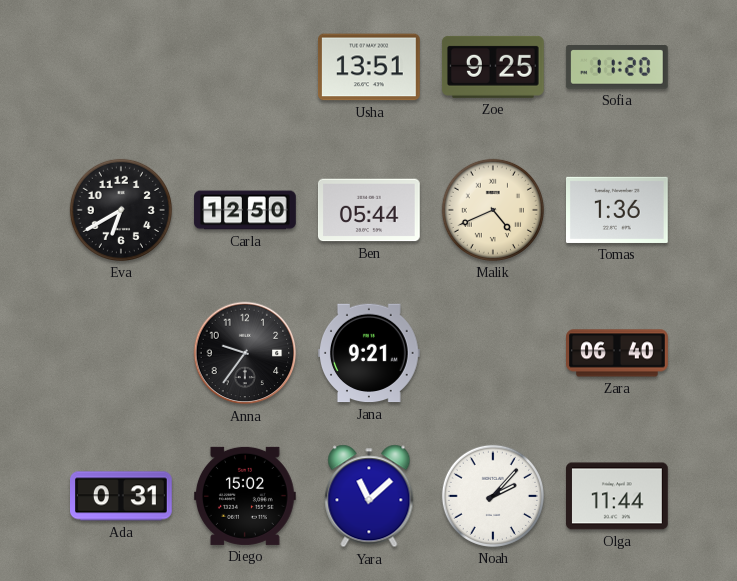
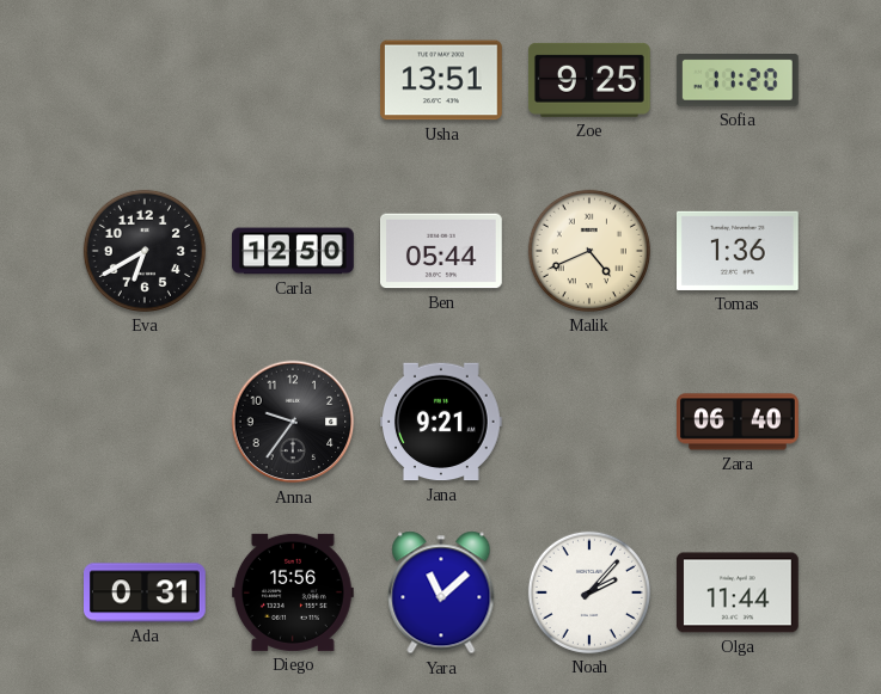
Diego: 15:02 -> 15:56 (294, 592)
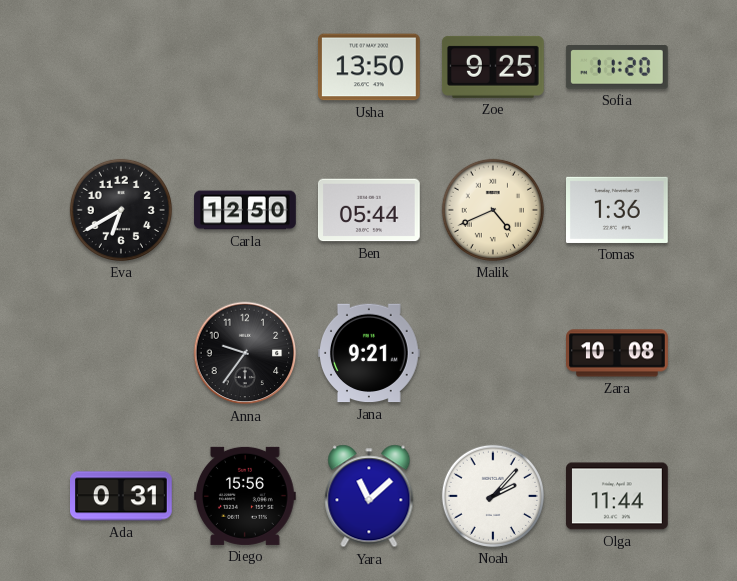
Usha: 13:51 -> 13:50 (370, 67)
Zara: 06:40 -> 10:08 (618, 353)
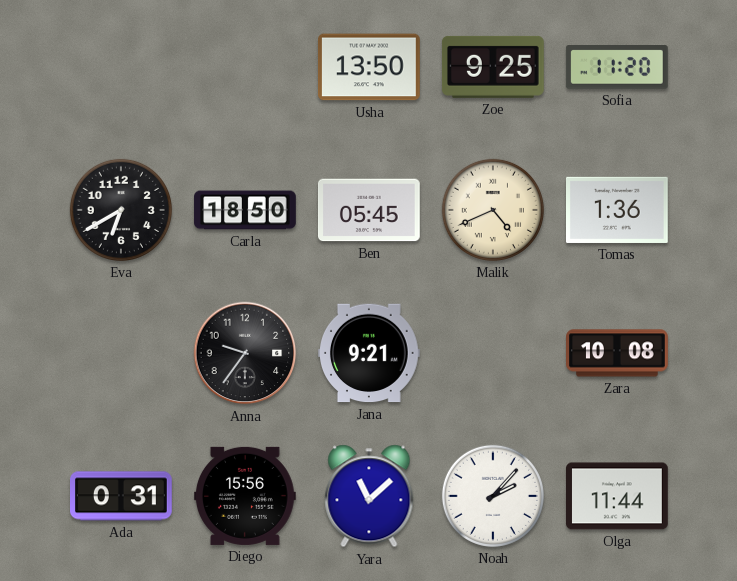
Carla: 12:50 -> 18:50 (245, 210)
Ben: 05:44 -> 05:45 (370, 210)
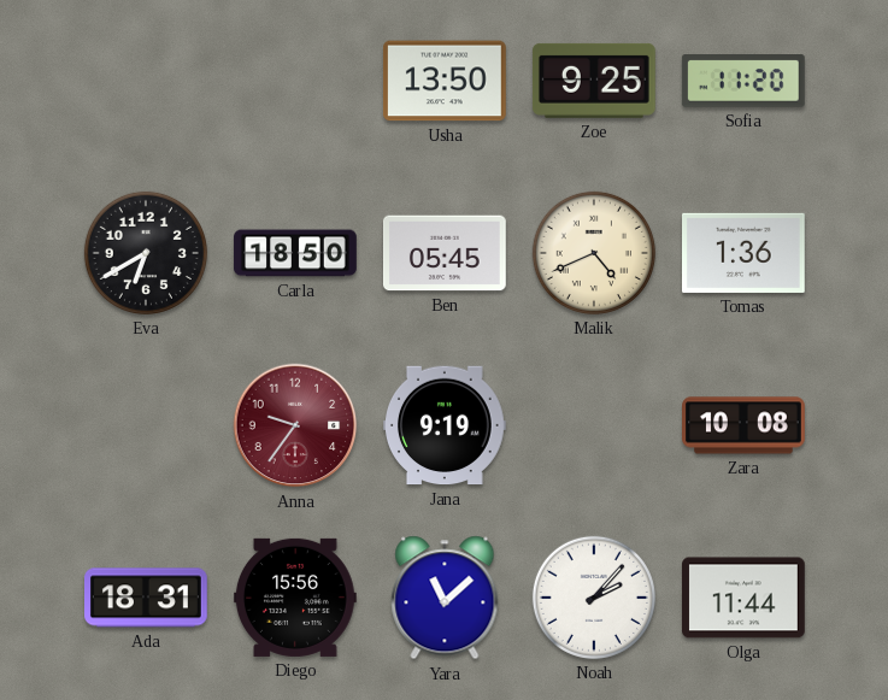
Anna dial: black -> burgundy (295, 425)
Jana: 9:21 -> 9:19 (446, 425)
Ada: 0:31 -> 18:31 (147, 598)
